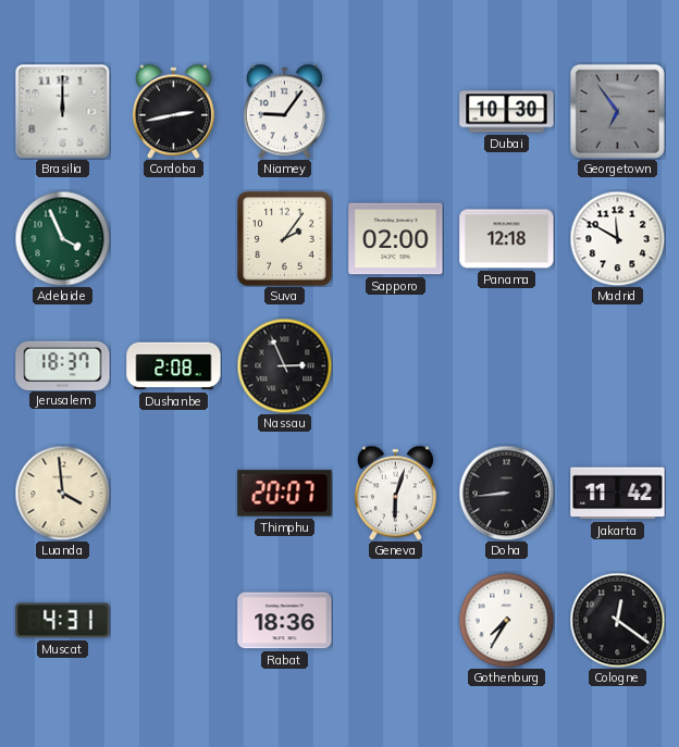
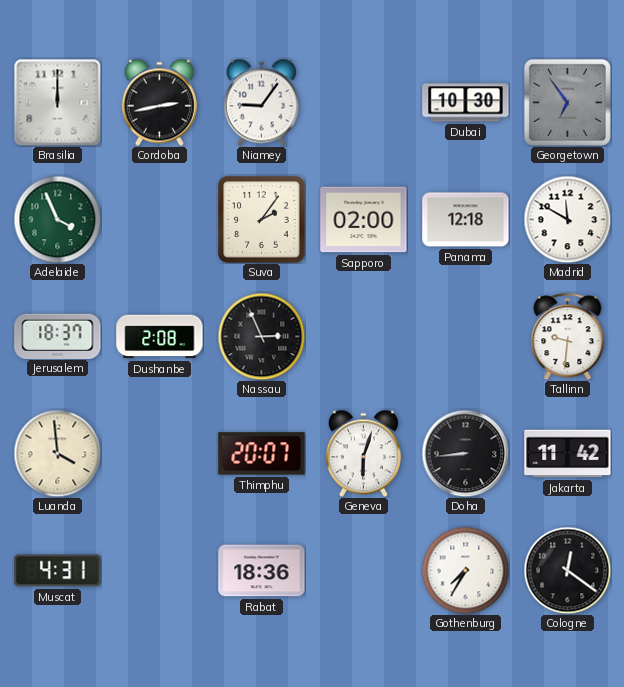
Tallinn: none -> 9:31 (568, 336)
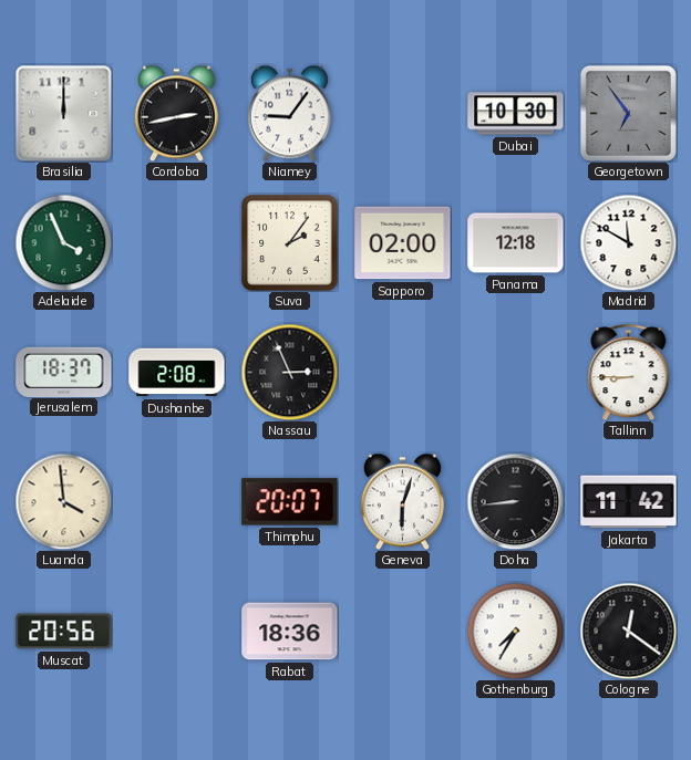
Tallinn: 9:31 -> 8:45 (629, 372)
Muscat: 4:31 -> 20:56 (64, 632)
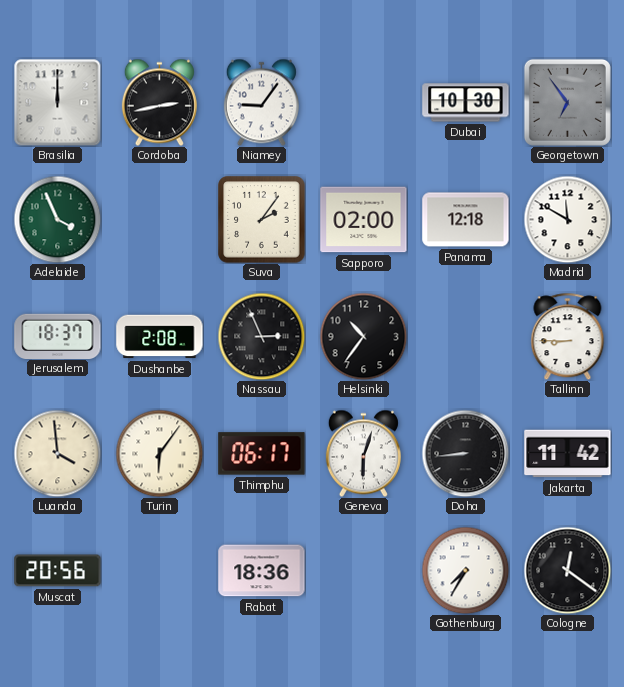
Helsinki: none -> 10:36 (363, 336)
Turin: none -> 6:06 (159, 453)
Thimphu: 20:07 -> 06:17 (262, 454)
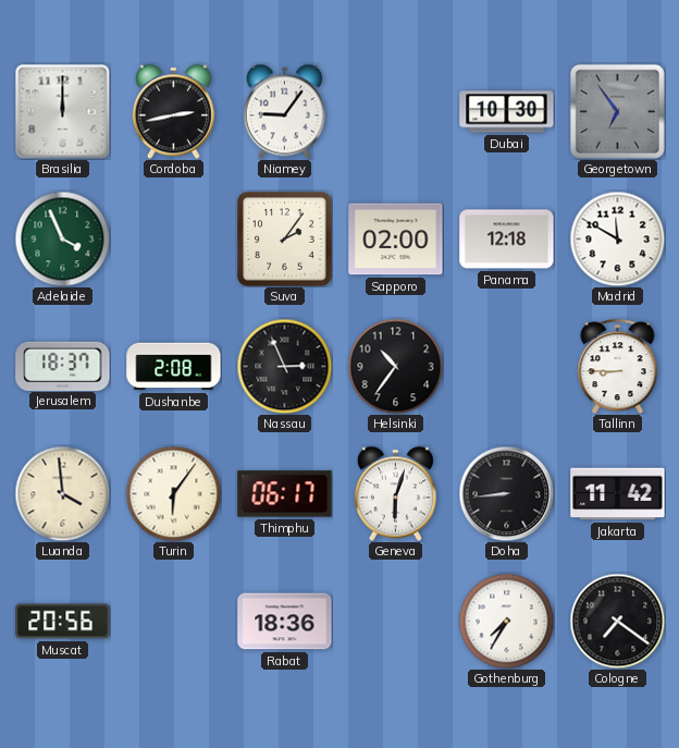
Cologne: 12:21 -> 7:21 (617, 621)
